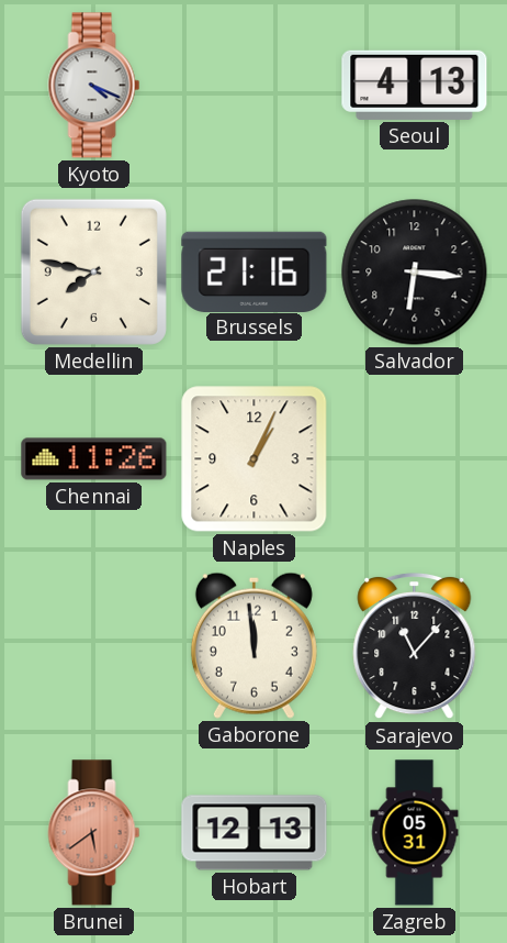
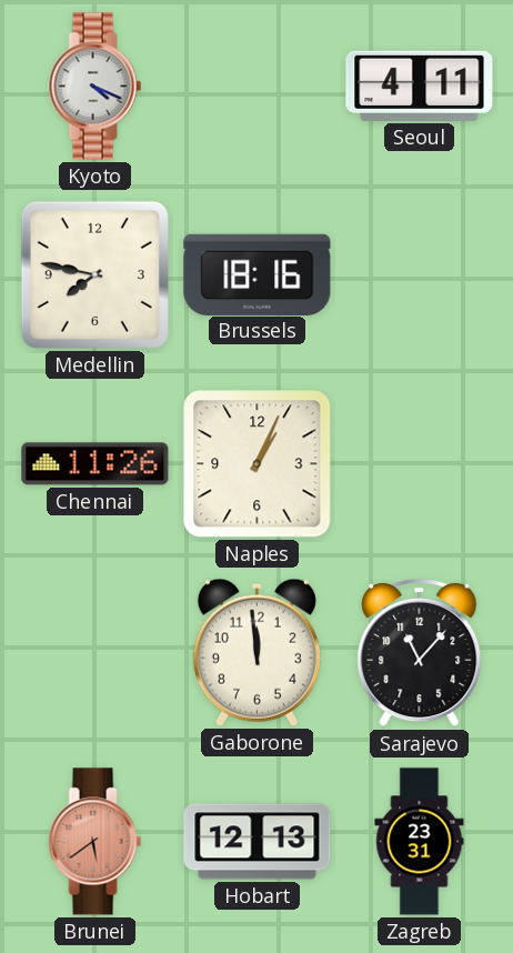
Seoul: 4:13 -> 4:11 (420, 86)
Brussels: 21:16 -> 18:16 (258, 274)
Salvador: 6:16 -> none (415, 273)
Zagreb: 05:31 -> 23:31 (420, 842)
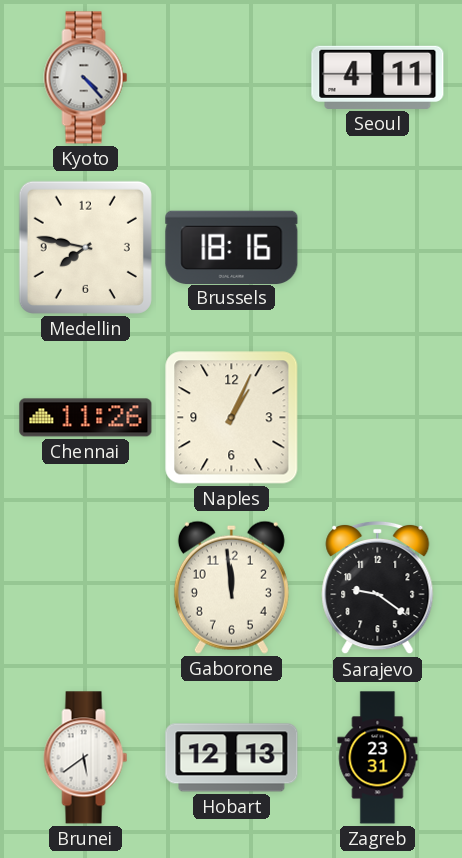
Kyoto: 4:19 -> 4:23 (86, 78)
Sarajevo: 11:07 -> 9:21 (378, 588)
Brunei dial: salmon -> white (86, 758)
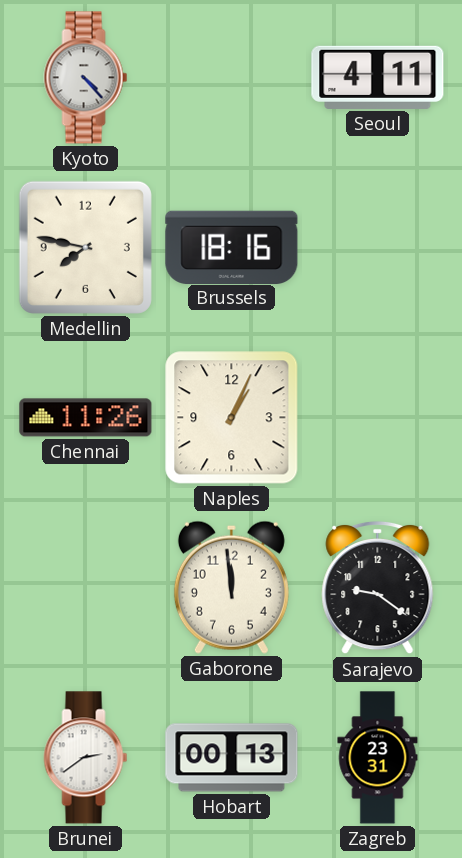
Brunei: 5:39 -> 2:39 (86, 758)
Hobart: 12:13 -> 00:13 (232, 758)
